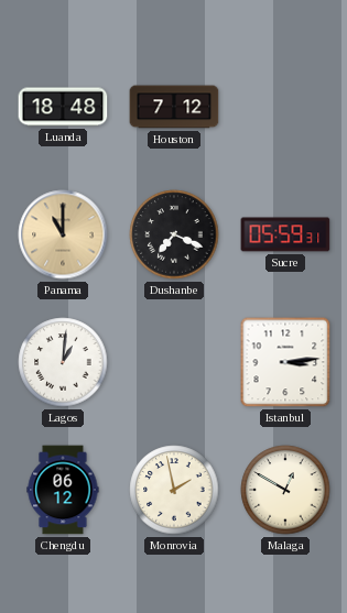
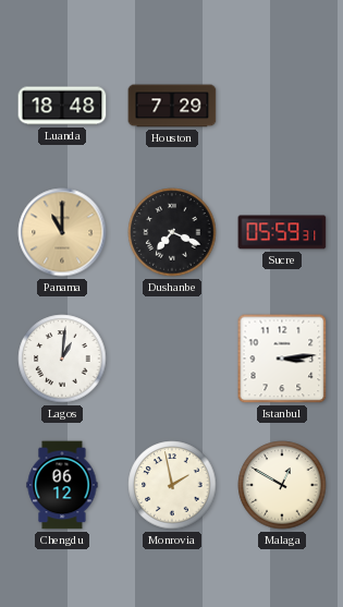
Houston: 7:12 -> 7:29 (172, 106)
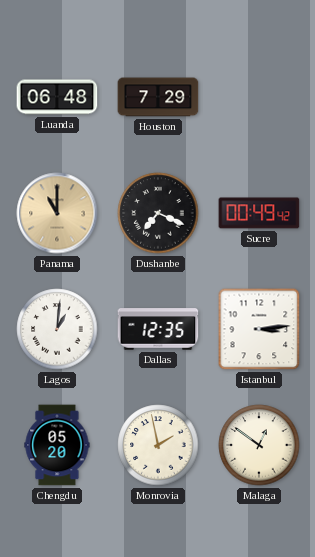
Luanda: 18:48 -> 06:48 (57, 97)
Sucre: 05:59 -> 00:49 (259, 213)
Dallas: none -> 12:35 (158, 329)
Chengdu: 06:12 -> 05:20 (57, 445)
Malaga: 12:50 -> 12:51 (259, 445)
